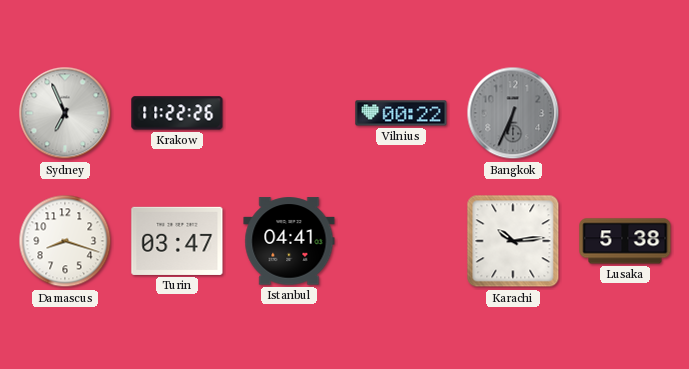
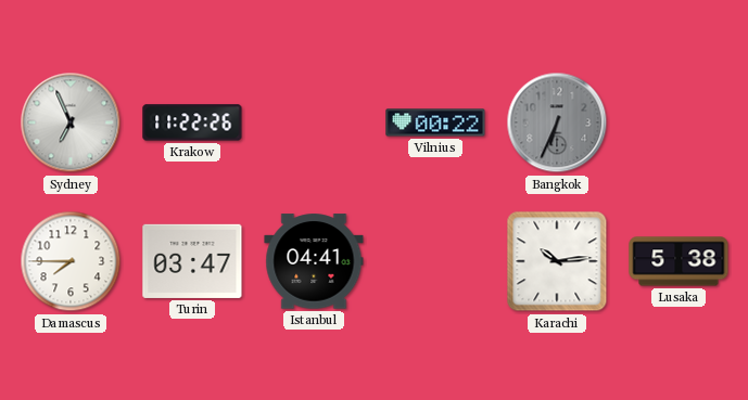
Damascus: 8:18 -> 7:45 (71, 261)
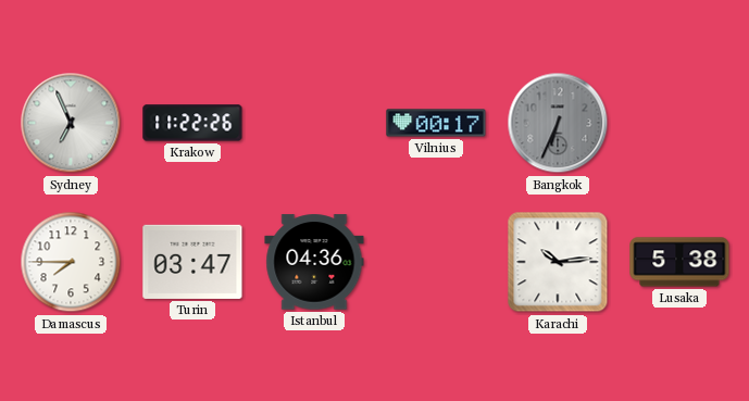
Vilnius: 00:22 -> 00:17 (436, 123)
Istanbul: 04:41 -> 04:36 (314, 262)
